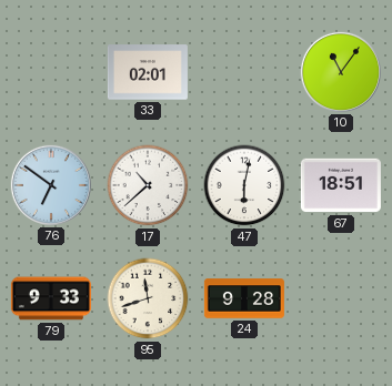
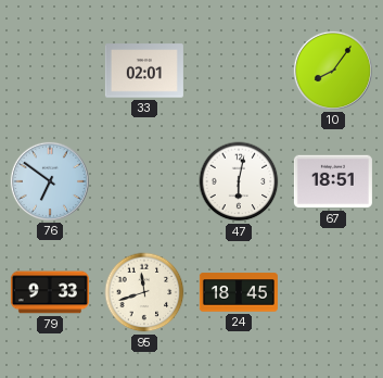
10: 11:06 -> 8:06 (333, 71)
17: 10:38 -> none (148, 185)
24: 9:28 -> 18:45 (239, 292)
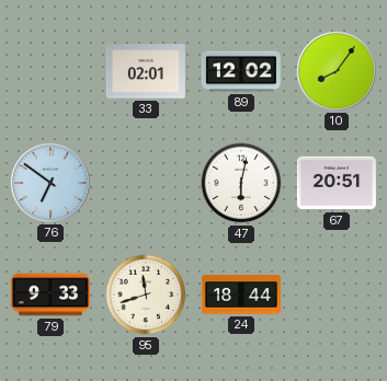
89: none -> 12:02 (241, 71)
67: 18:51 -> 20:51 (337, 183)
24: 18:45 -> 18:44 (241, 295)
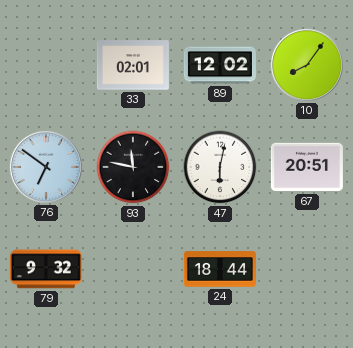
93: none -> 11:47 (133, 167)
79: 9:33 -> 9:32 (46, 269)
95: 11:42 -> none (146, 295)
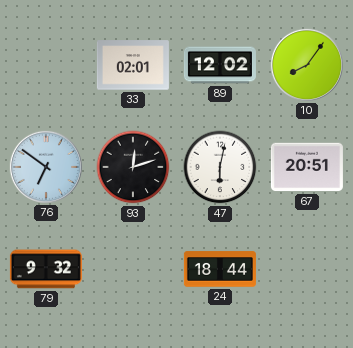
93: 11:47 -> 12:12 (133, 167)
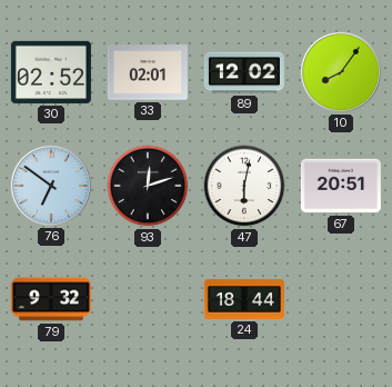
30: none -> 02:52 (51, 72)
